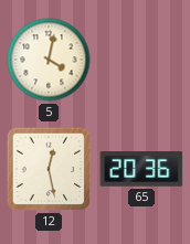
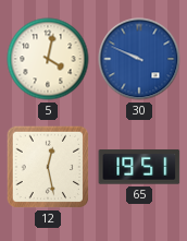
30: none -> 9:49 (139, 59)
65: 20:36 -> 19:51 (139, 167)
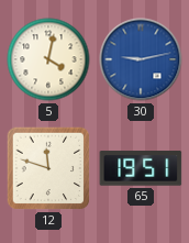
30: 9:49 -> 9:13 (141, 59)
12: 12:28 -> 11:48 (48, 168)
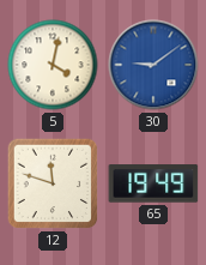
30: 9:13 -> 9:09 (153, 65)
65: 19:51 -> 19:49 (153, 183)
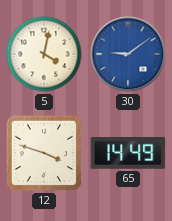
12: 11:48 -> 3:48 (44, 153)
65: 19:49 -> 14:49 (128, 153)
